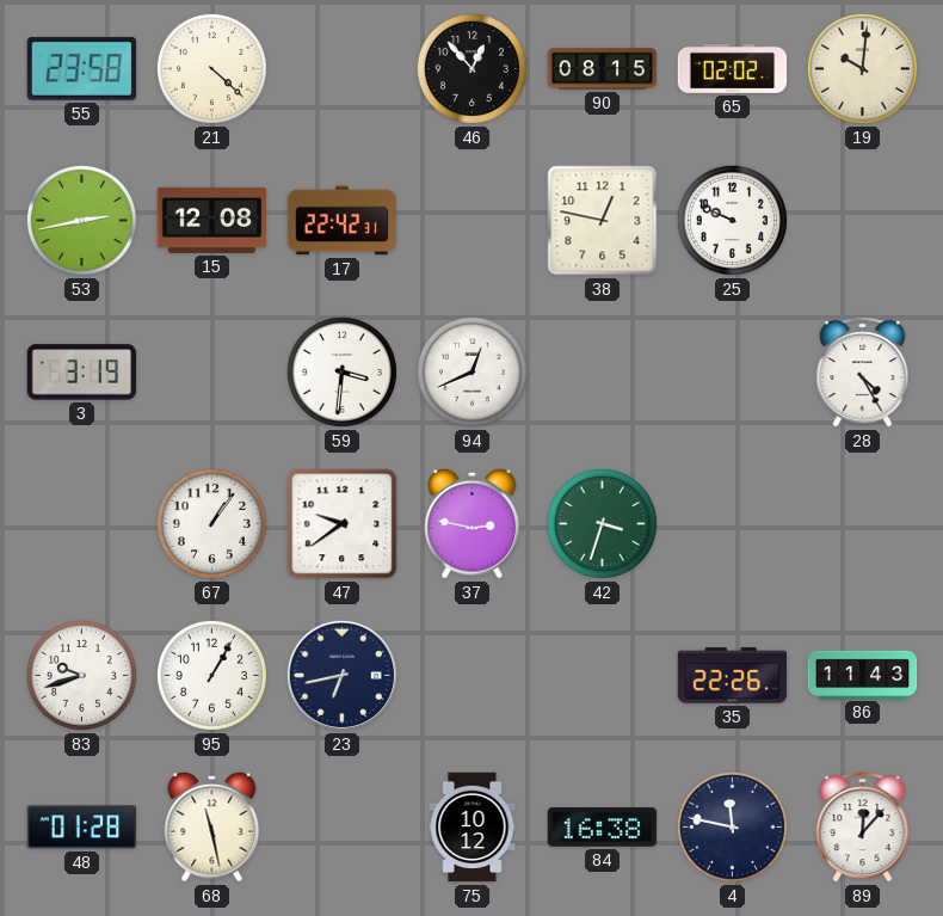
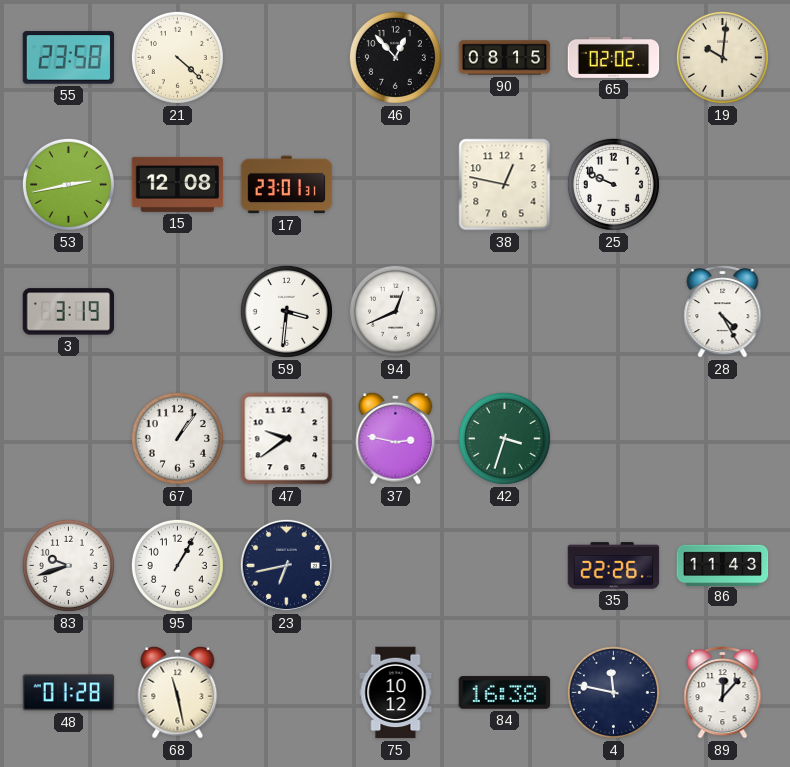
17: 22:42 -> 23:01 (287, 185)
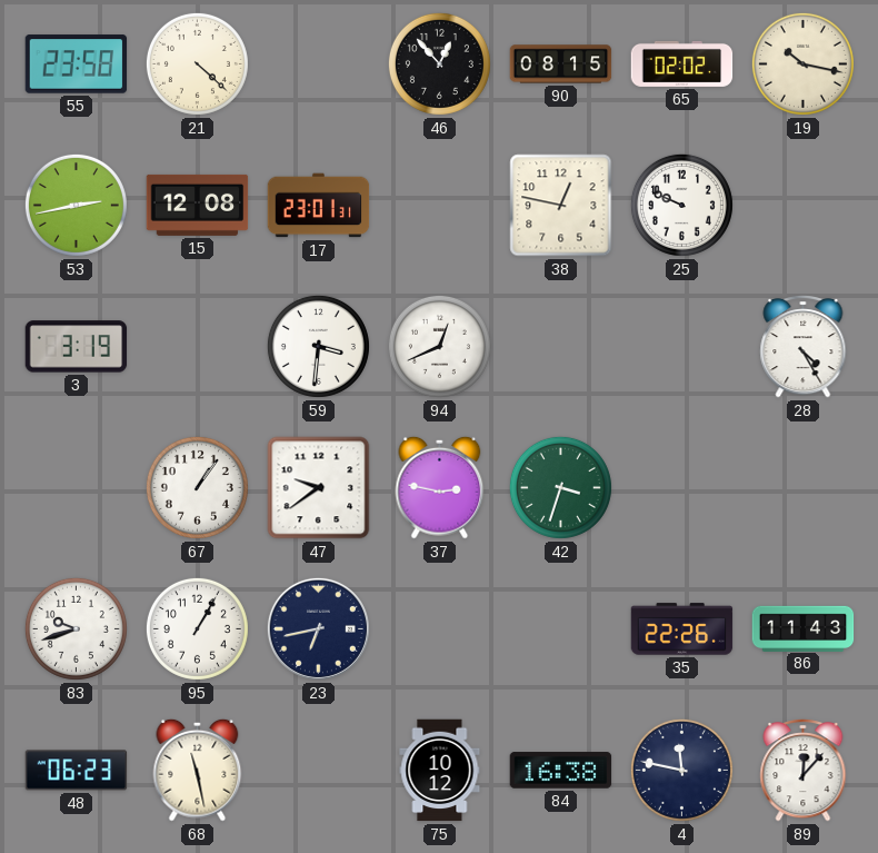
19: 10:01 -> 10:17 (802, 63)
48: 01:28 -> 06:23 (77, 771)
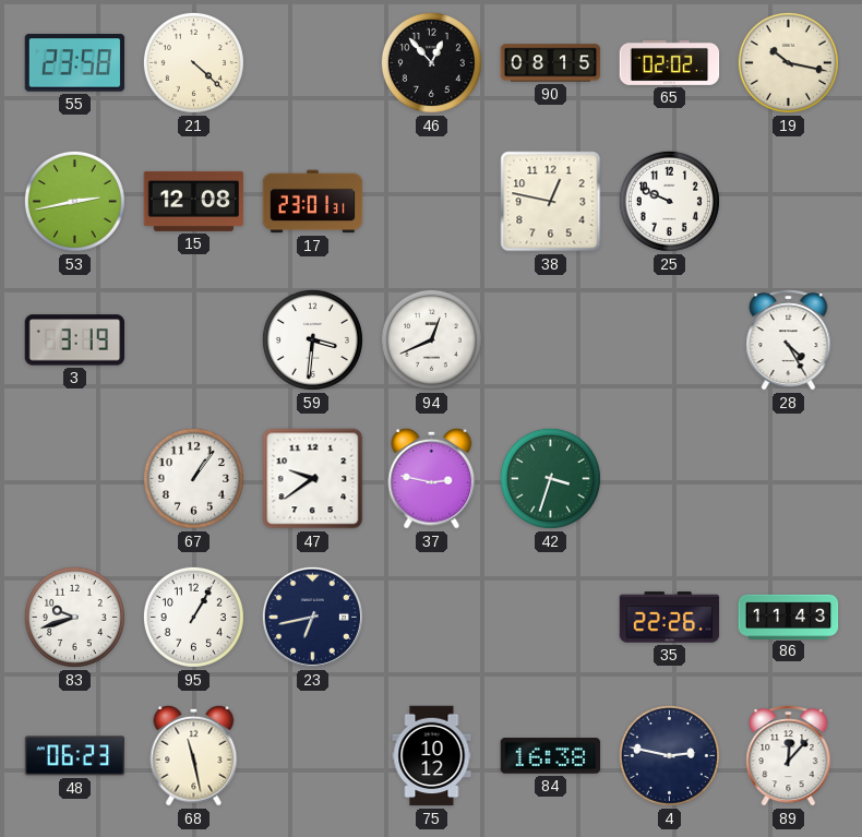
4: 11:47 -> 2:47 (669, 755)
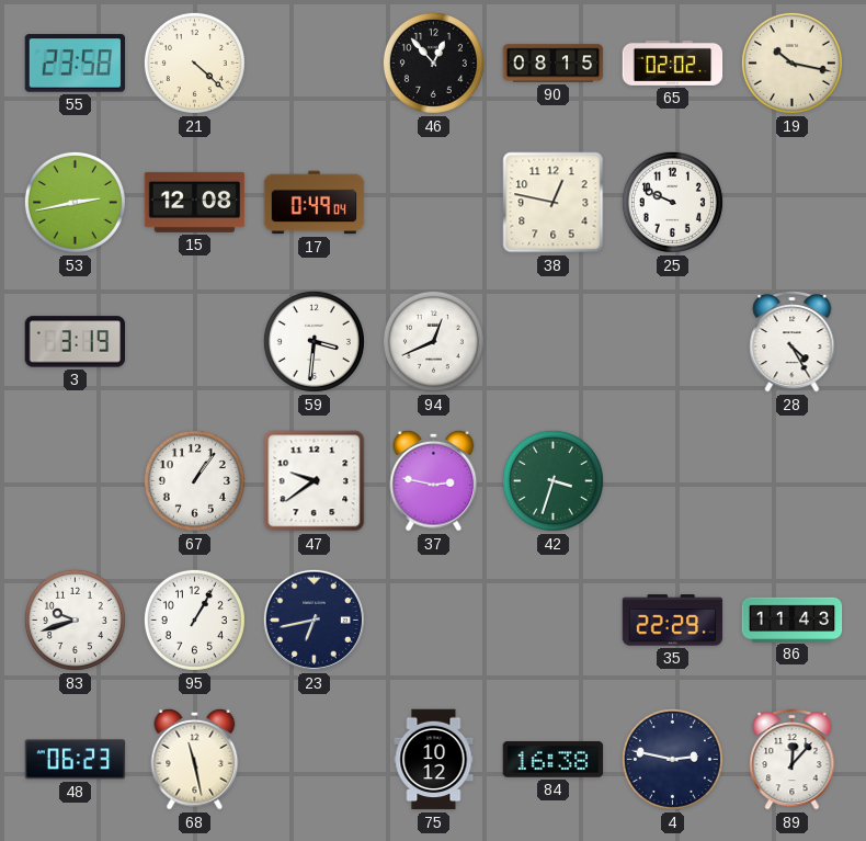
17: 23:01 -> 0:49 (315, 203)
35: 22:26 -> 22:29 (673, 621)
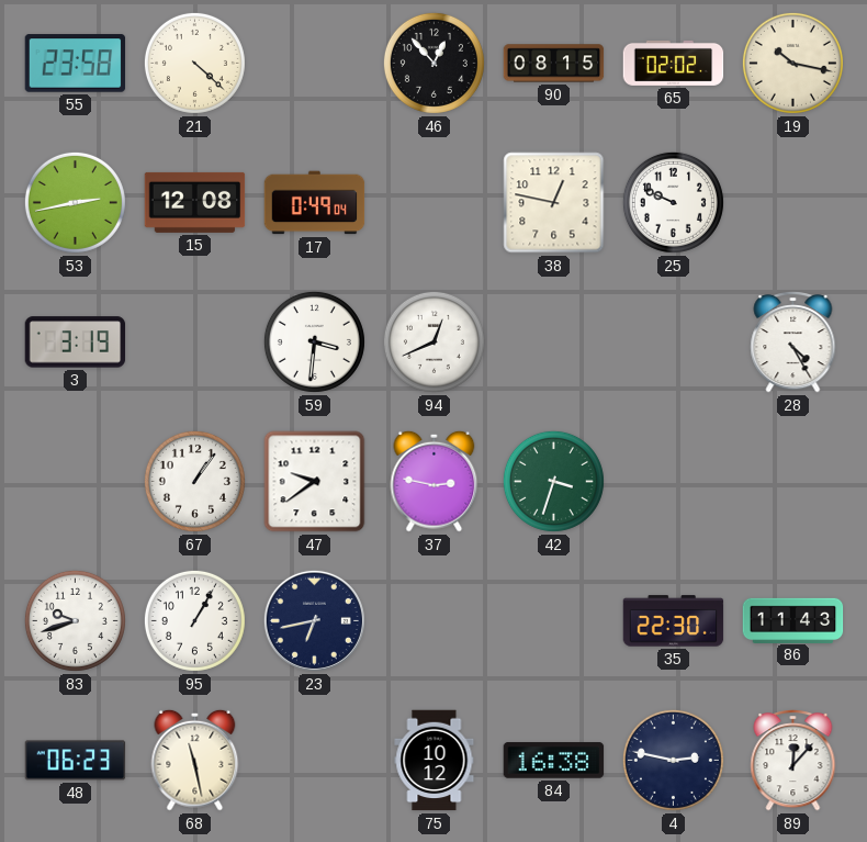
35: 22:29 -> 22:30 (674, 621)
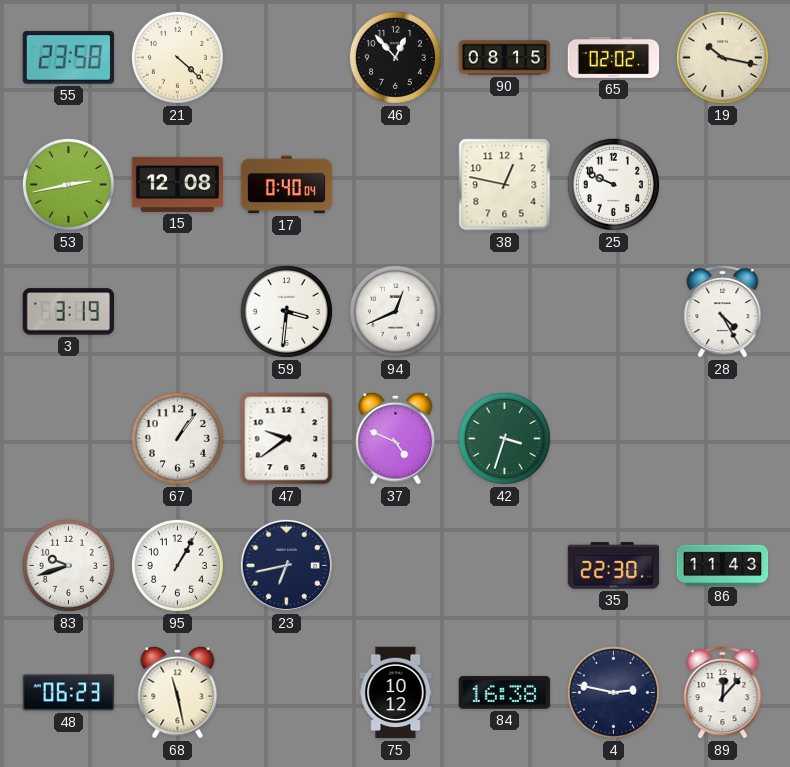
17: 0:49 -> 0:40 (287, 185)
37: 2:47 -> 4:49 (396, 438)
